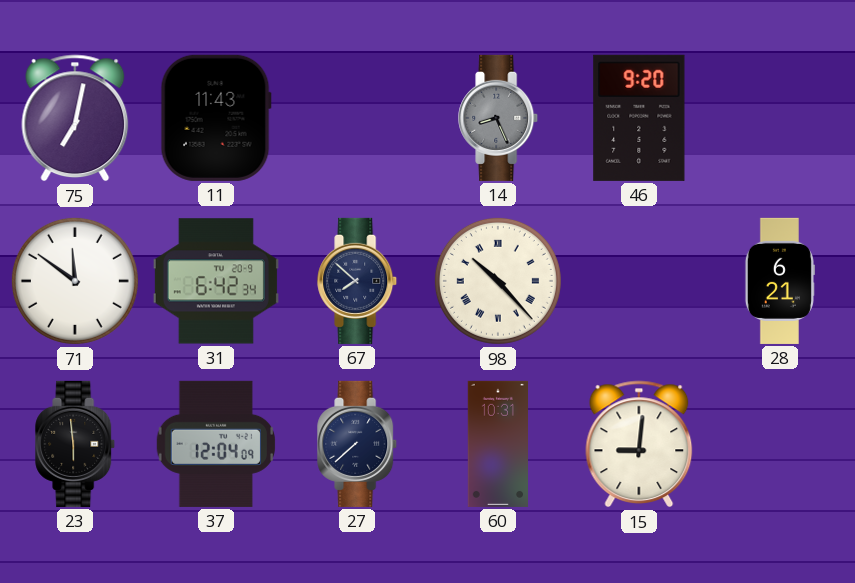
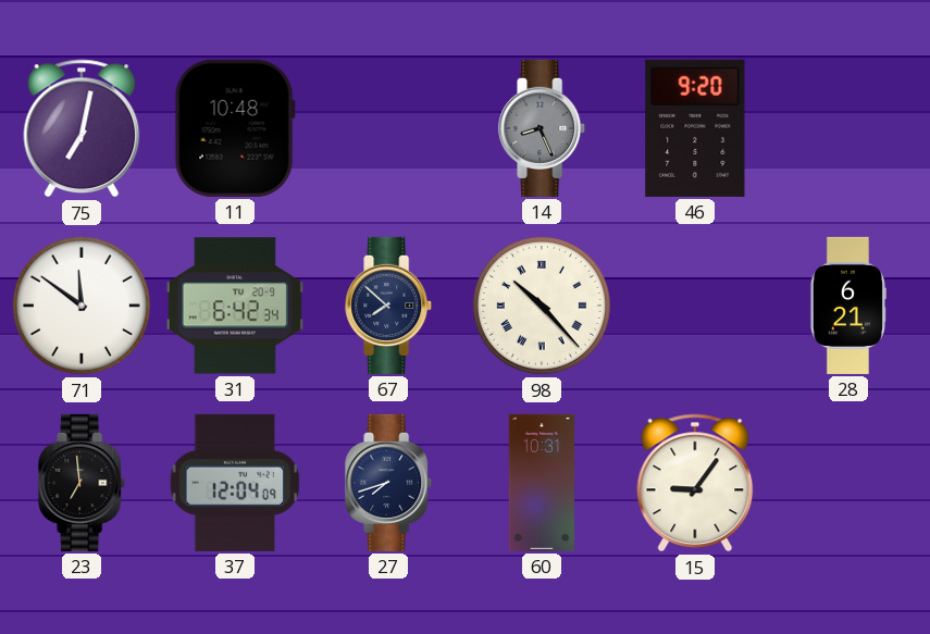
11: 11:43 -> 10:48 (235, 128)
23: 5:59 -> 6:59 (83, 483)
27: 7:38 -> 7:42 (389, 483)
15: 9:01 -> 9:06 (695, 483)
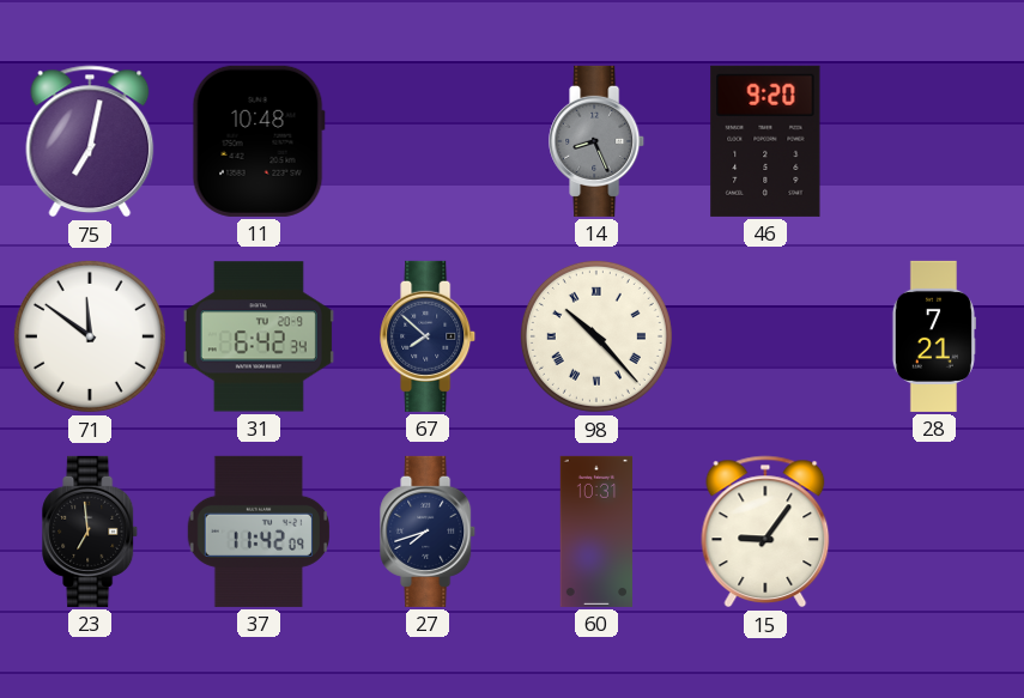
28: 6:21 -> 7:21 (933, 336)
37: 12:04 -> 11:42 (257, 532)
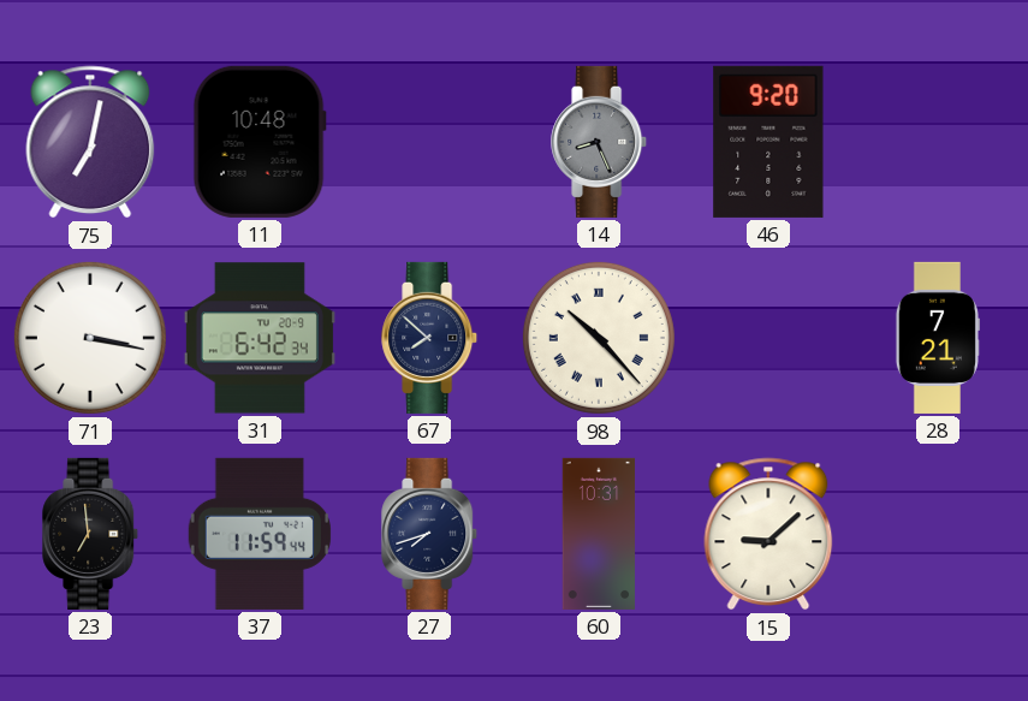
71: 11:51 -> 3:17 (90, 338)
37: 11:42 -> 11:59 (259, 534)
15: 9:06 -> 9:08 (768, 534)
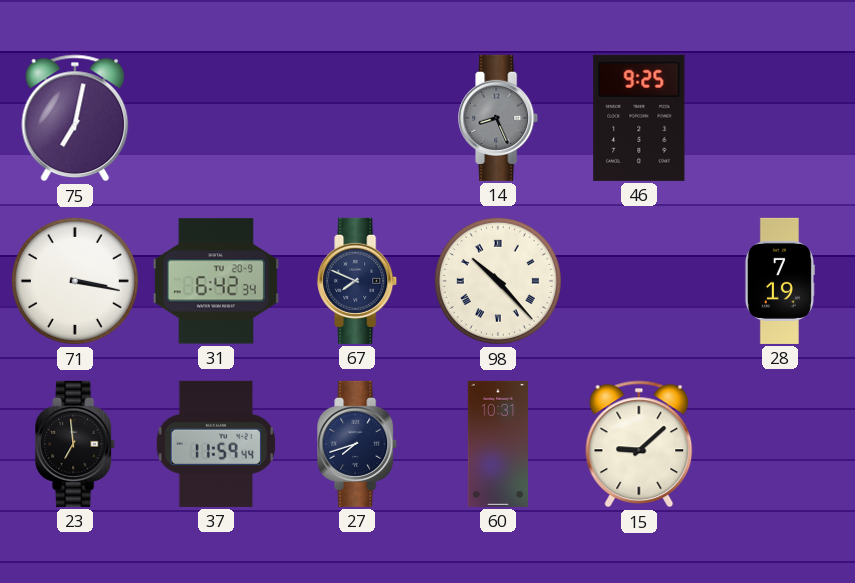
11: 10:48 -> none (260, 142)
46: 9:20 -> 9:25 (639, 118)
67: 7:52 -> 7:49 (358, 281)
28: 7:21 -> 7:19 (779, 281)
